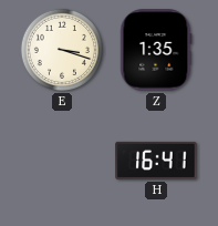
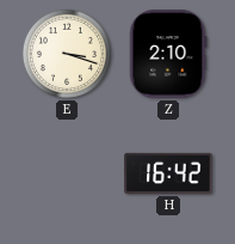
Z: 1:35 -> 2:10 (168, 54)
H: 16:41 -> 16:42 (168, 173)
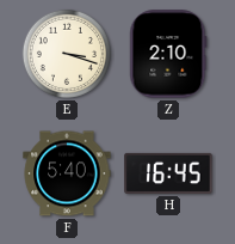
F: none -> 5:40 (67, 173)
H: 16:42 -> 16:45 (168, 173)
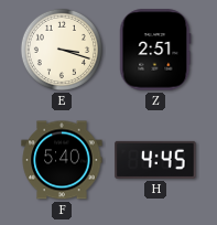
Z: 2:10 -> 2:51 (155, 50)
H: 16:45 -> 4:45 (155, 160)
